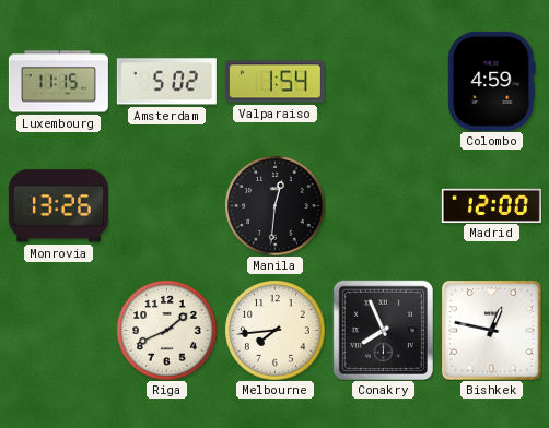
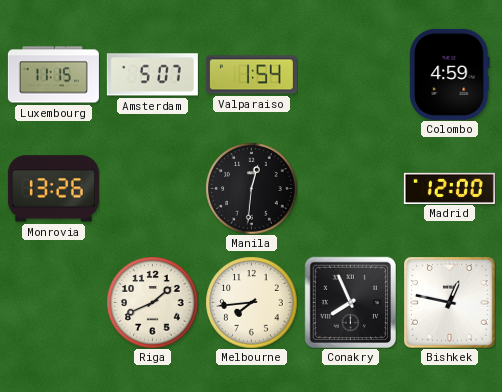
Amsterdam: 5:02 -> 5:07 (152, 75)
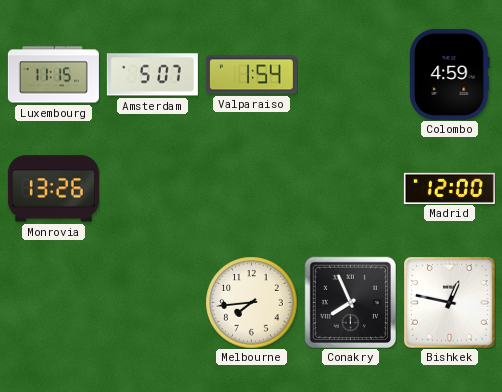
Manila: 12:31 -> none (251, 188)
Riga: 1:41 -> none (152, 302)
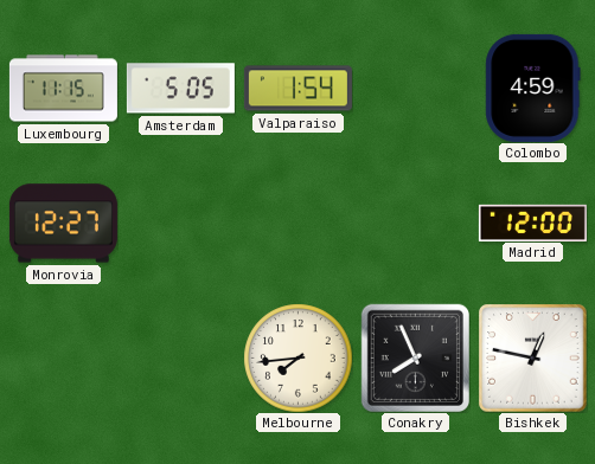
Amsterdam: 5:07 -> 5:05 (180, 89)
Monrovia: 13:26 -> 12:27 (63, 224)
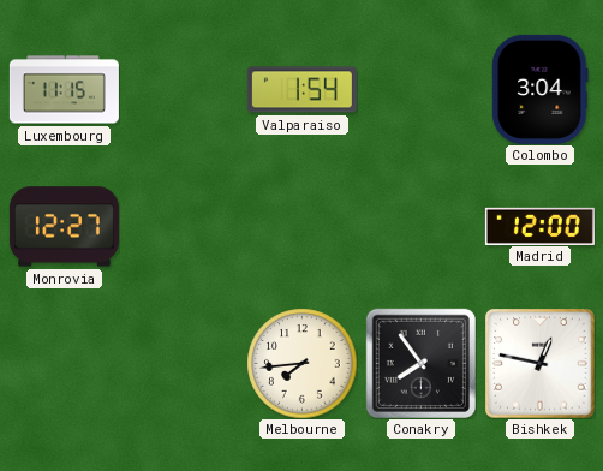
Amsterdam: 5:05 -> none (180, 89)
Colombo: 4:59 -> 3:04 (541, 89)
Conakry: 7:56 -> 7:54 (420, 363)
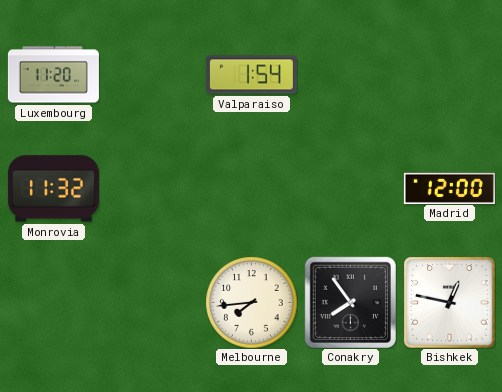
Luxembourg: 11:15 -> 11:20 (53, 75)
Colombo: 3:04 -> none (541, 89)
Monrovia: 12:27 -> 11:32 (53, 189)
